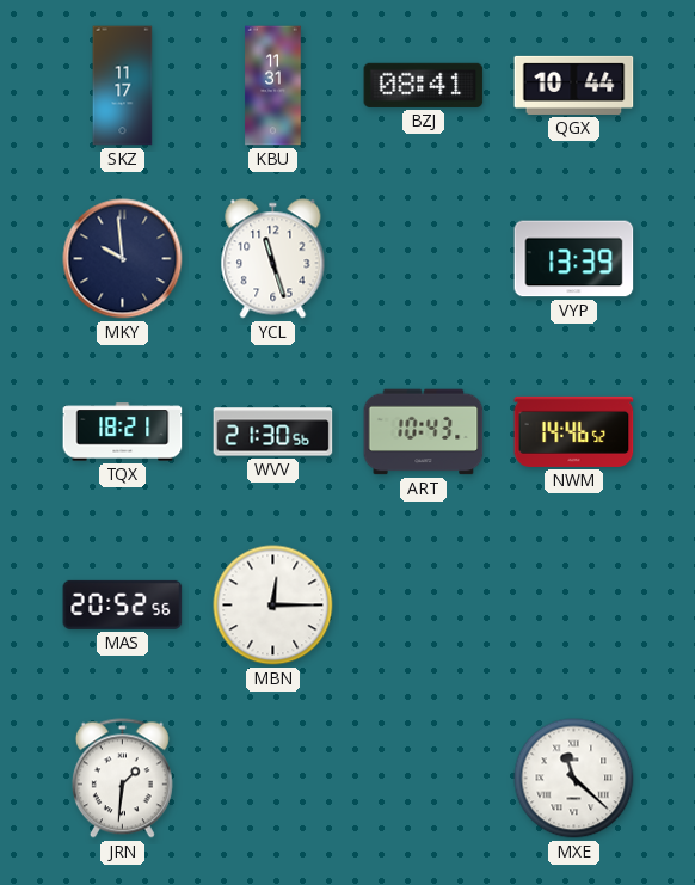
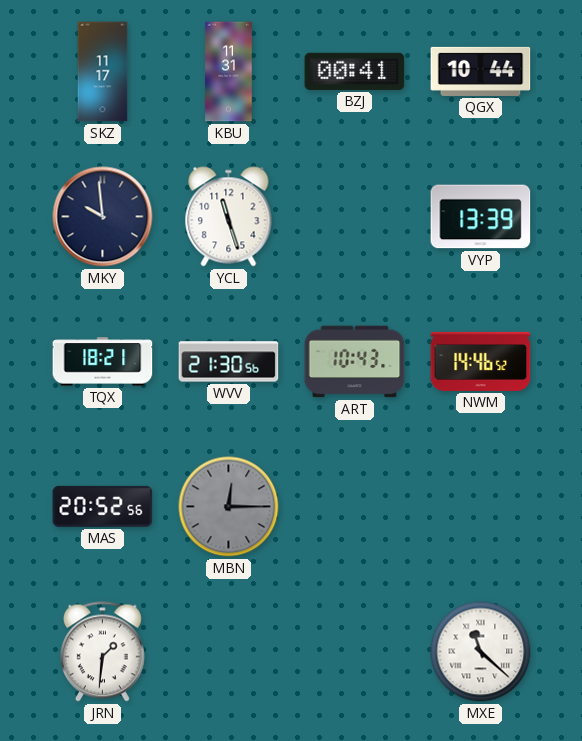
BZJ: 08:41 -> 00:41 (355, 71)
MBN dial: white -> grey (229, 507)
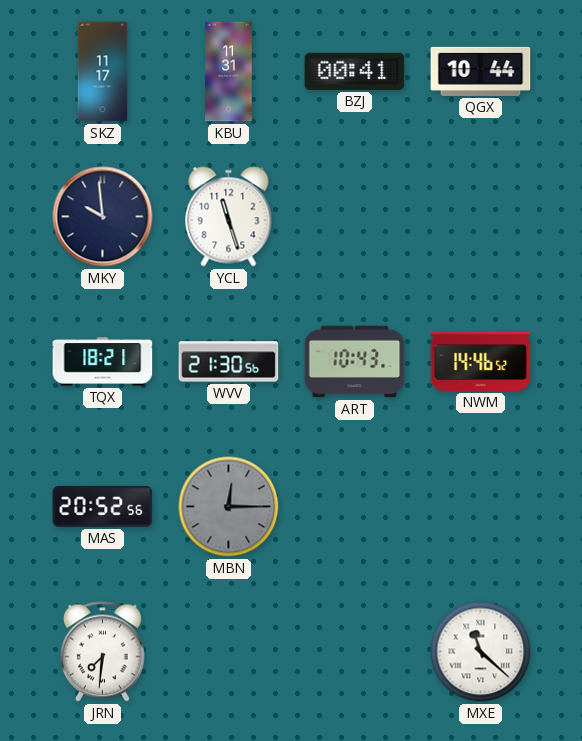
VYP: 13:39 -> none (481, 217)
JRN: 1:31 -> 7:31 (102, 652)
